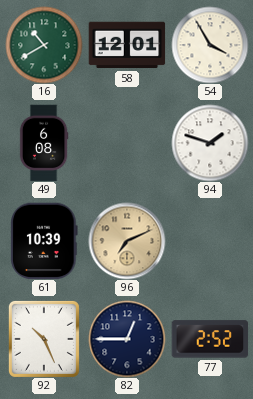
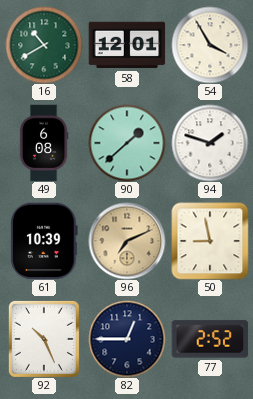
90: none -> 1:38 (127, 143)
50: none -> 8:58 (210, 241)
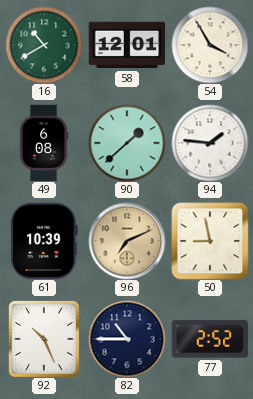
94: 1:48 -> 1:46 (210, 143)
82: 12:45 -> 10:45 (127, 339)
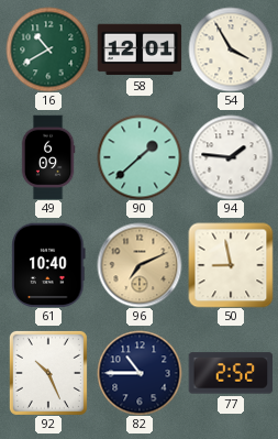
49: 6:08 -> 6:09 (48, 157)
61: 10:39 -> 10:40 (48, 265)
